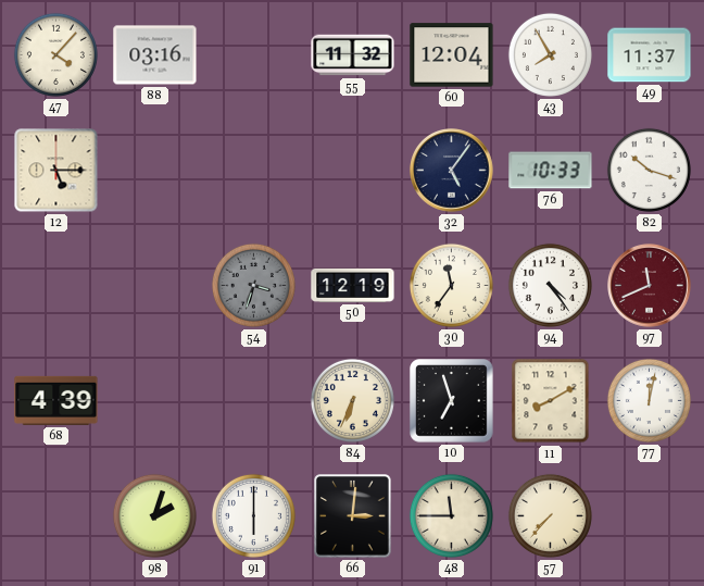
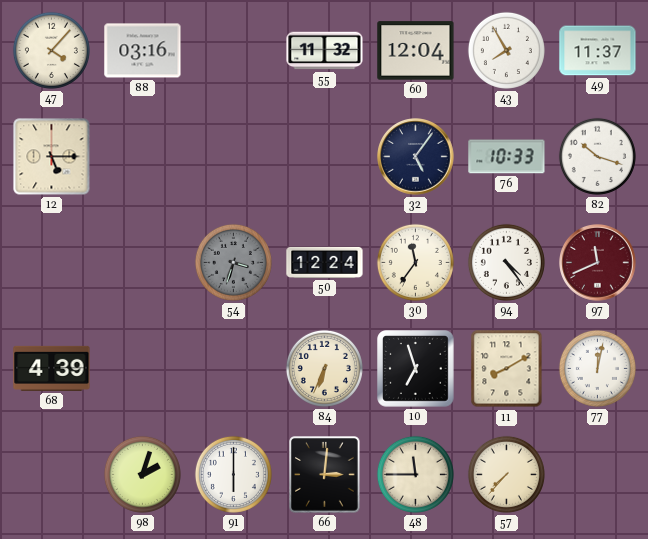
50: 12:19 -> 12:24 (325, 262)
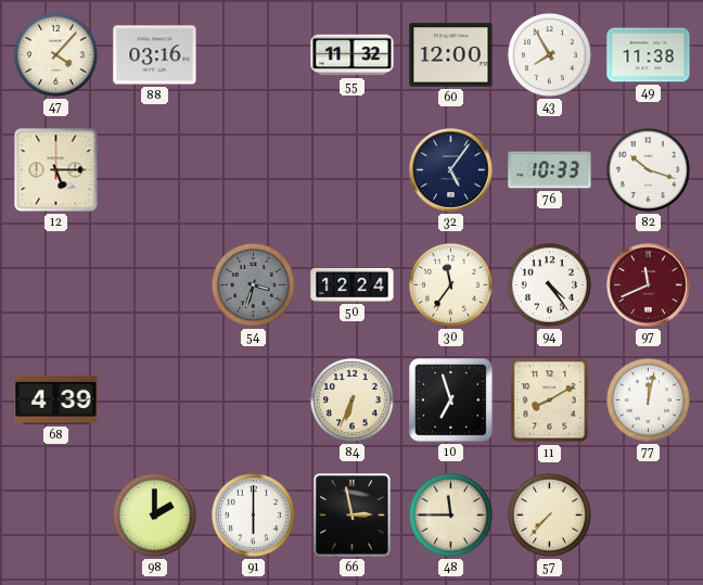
60: 12:04 -> 12:00 (451, 55)
49: 11:37 -> 11:38 (649, 55)
98: 2:03 -> 2:00 (154, 514)
66: 3:01 -> 2:58 (353, 516)
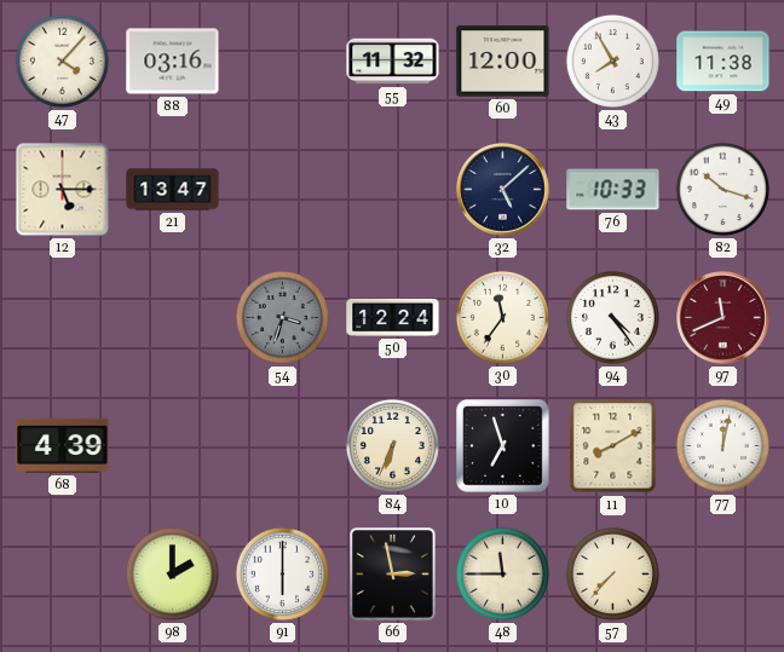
21: none -> 13:47 (173, 190)
32: 5:06 -> 5:08 (503, 190)
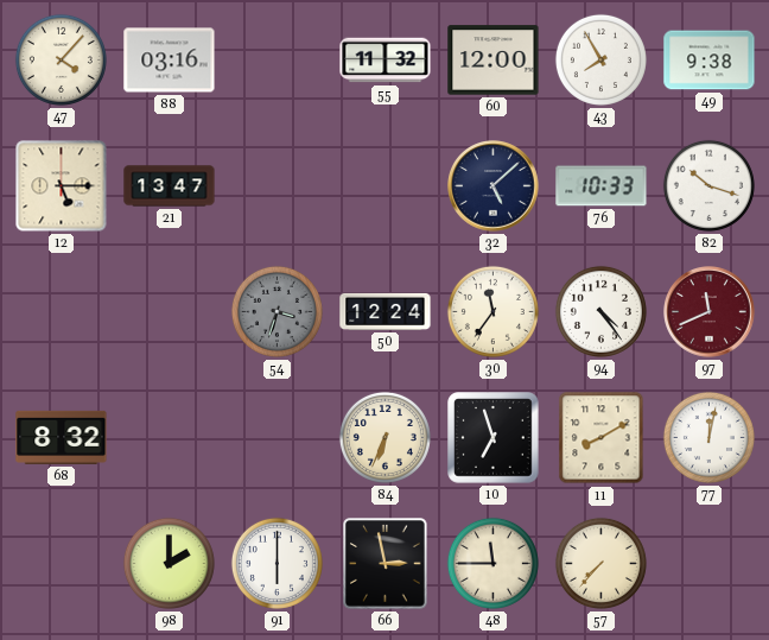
49: 11:38 -> 9:38 (710, 61)
68: 4:39 -> 8:32 (62, 437)
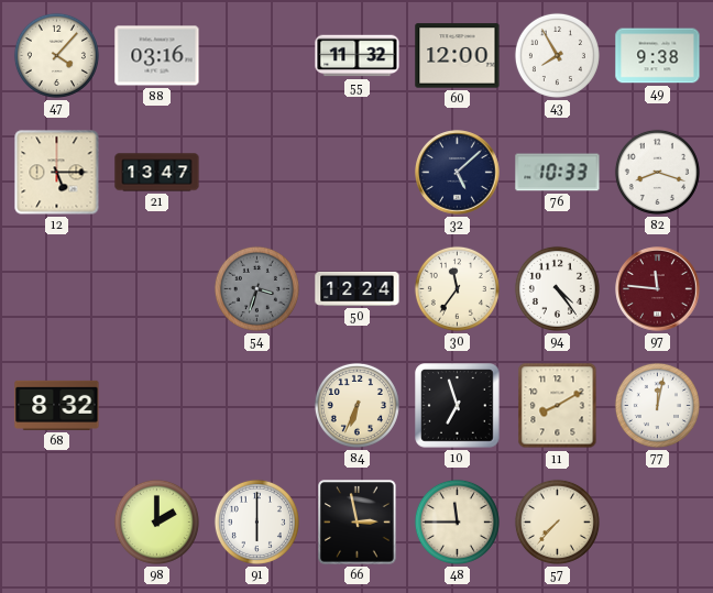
82: 10:18 -> 8:18 (657, 172)
97: 11:41 -> 11:46 (658, 289)
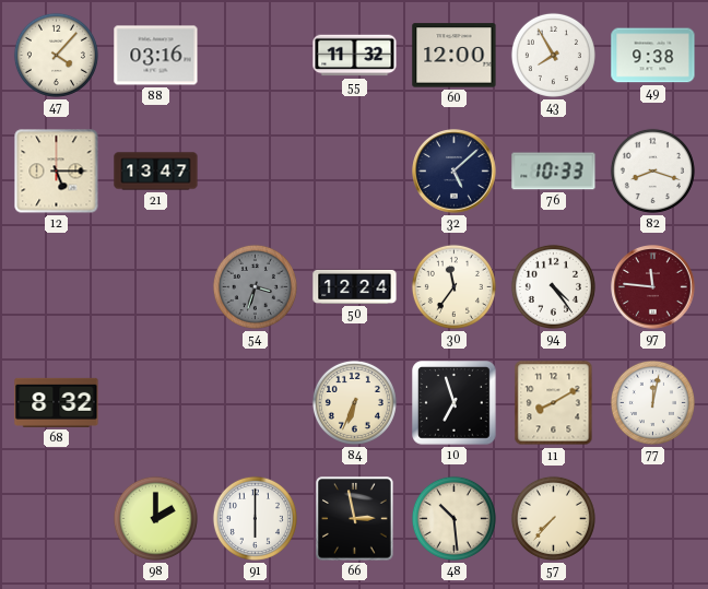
48: 11:45 -> 10:29 (453, 518)
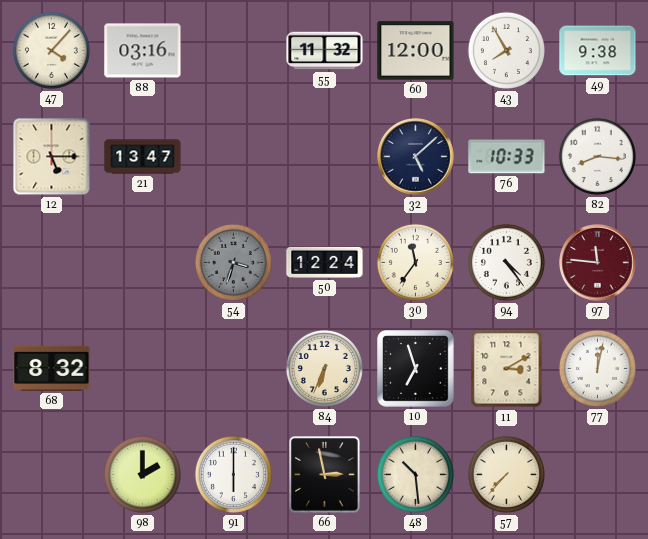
82: 8:18 -> 8:16 (597, 156)
11: 8:10 -> 3:10 (507, 369)
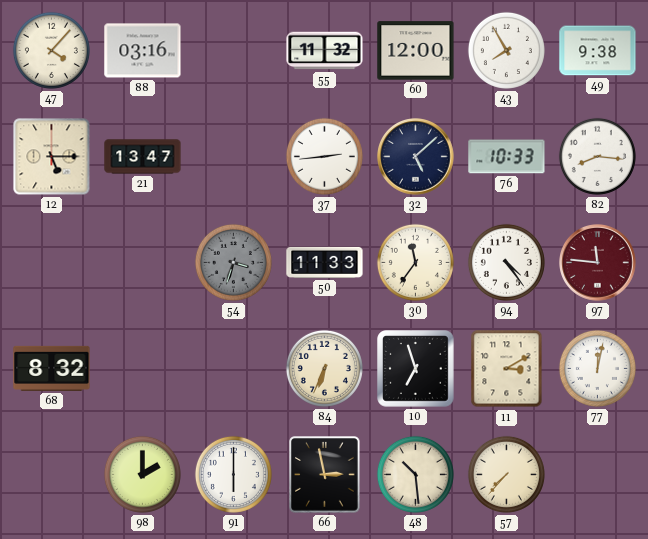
37: none -> 2:44 (324, 156)
50: 12:24 -> 11:33 (325, 262)
